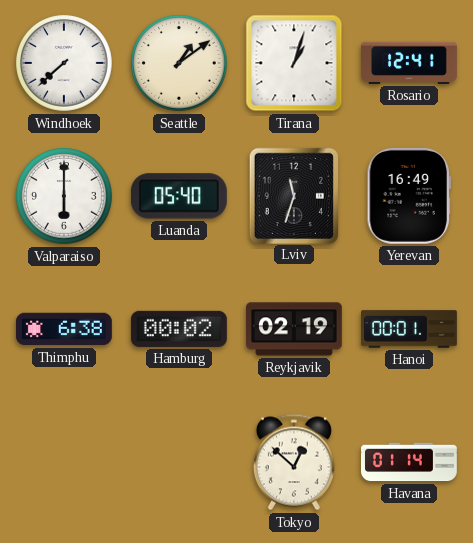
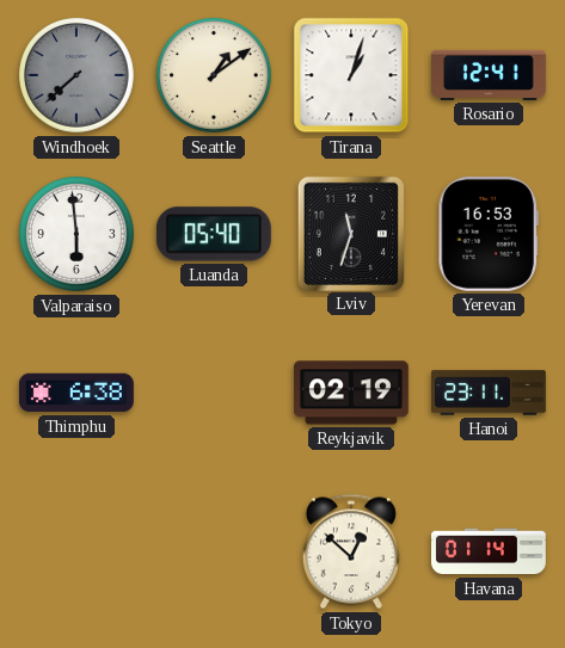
Windhoek dial: white -> grey (78, 76)
Valparaiso: 6:00 -> 5:59 (78, 235)
Yerevan: 16:49 -> 16:53 (487, 234)
Hamburg: 00:02 -> none (179, 329)
Hanoi: 00:01 -> 23:11 (490, 393)
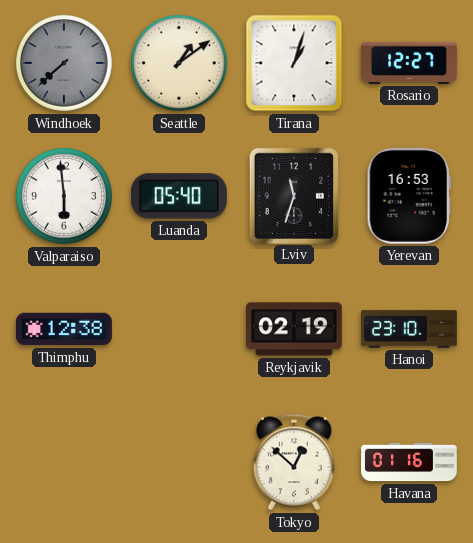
Rosario: 12:41 -> 12:27 (410, 63)
Thimphu: 6:38 -> 12:38 (64, 329)
Hanoi: 23:11 -> 23:10 (410, 329)
Havana: 01:14 -> 01:16 (410, 462)
